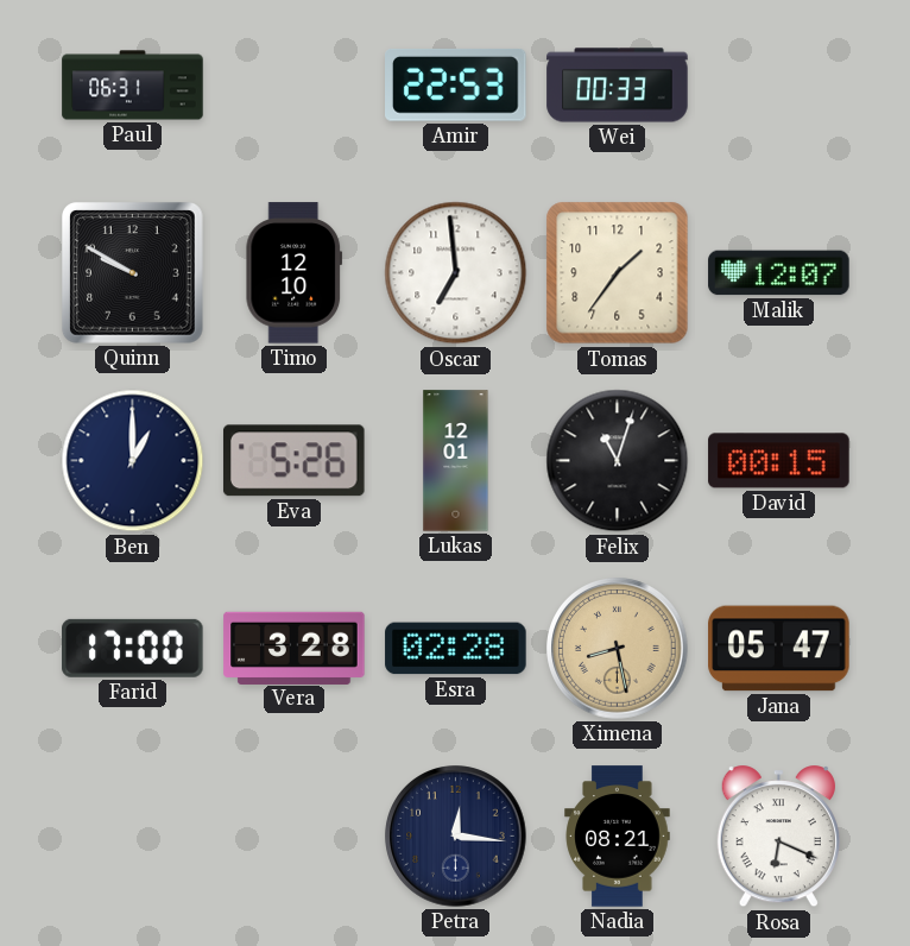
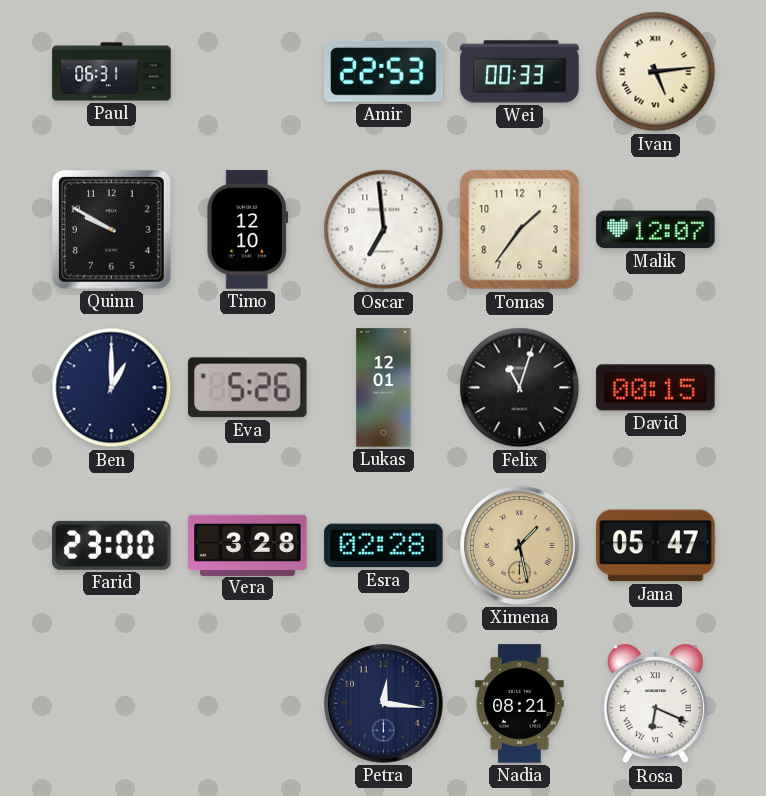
Ivan: none -> 5:14 (656, 72)
Farid: 17:00 -> 23:00 (112, 545)
Ximena: 8:28 -> 1:28 (520, 546)
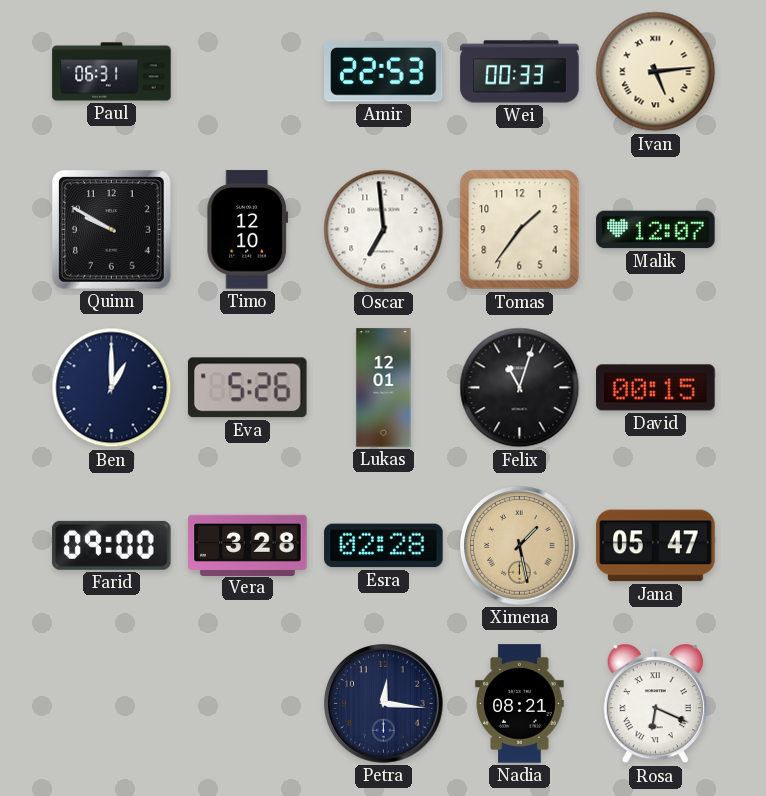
Farid: 23:00 -> 09:00 (112, 545)
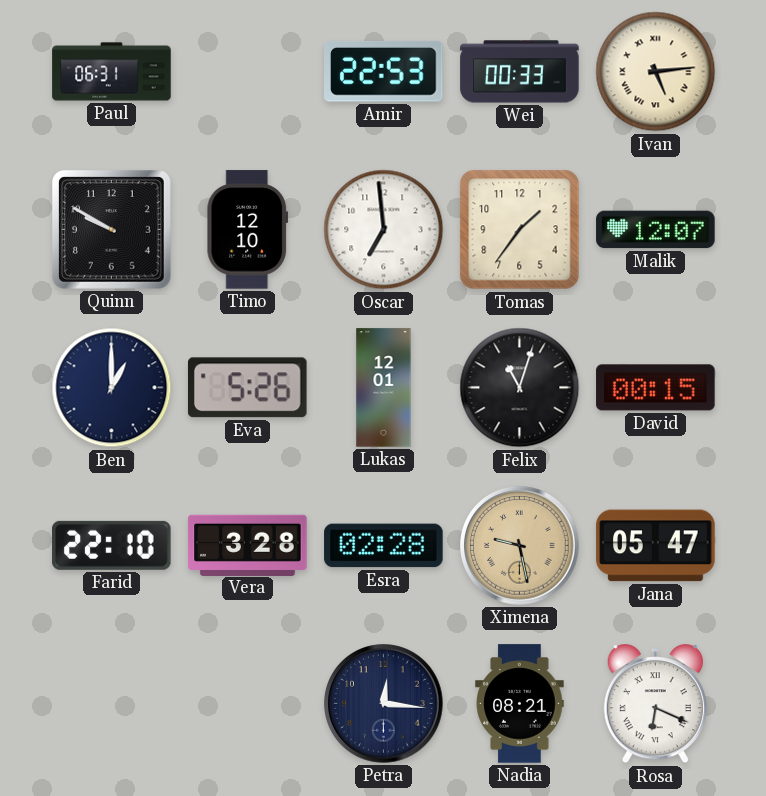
Farid: 09:00 -> 22:10 (112, 545)
Ximena: 1:28 -> 9:28 (520, 546)
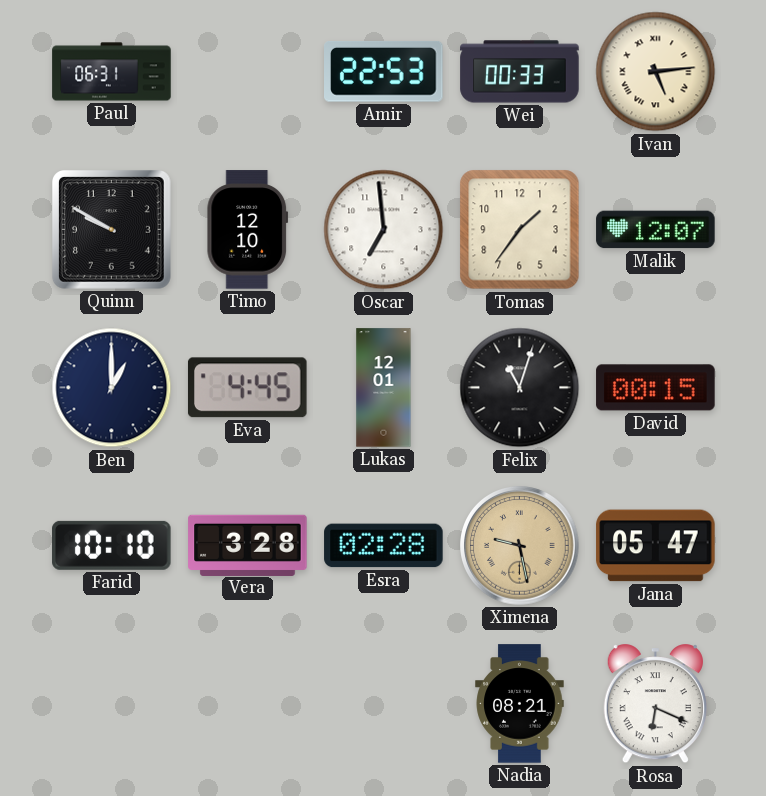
Eva: 5:26 -> 4:45 (247, 388)
Farid: 22:10 -> 10:10 (112, 545)
Petra: 12:16 -> none (384, 704)
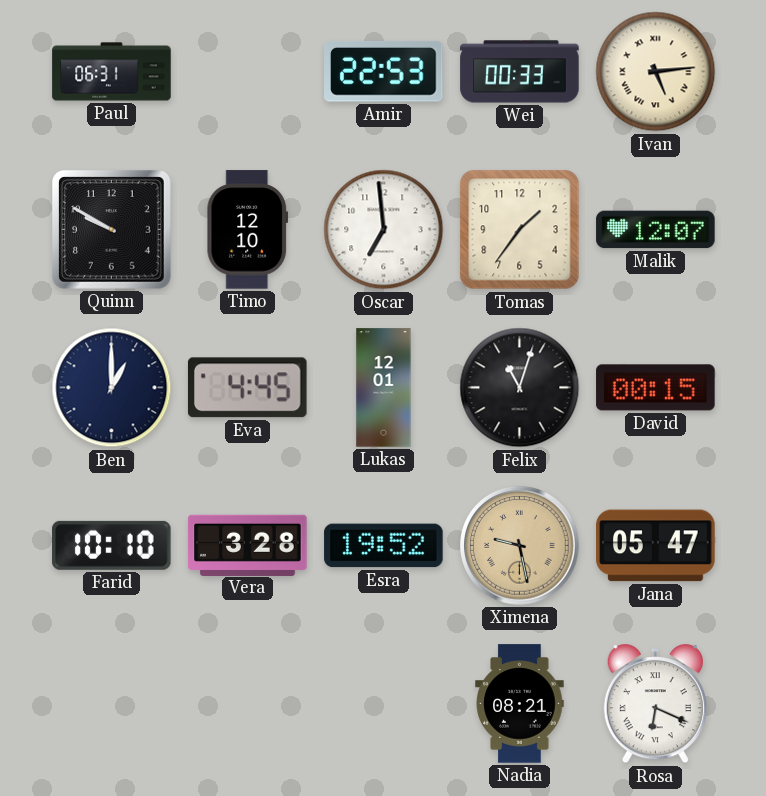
Esra: 02:28 -> 19:52 (384, 546)
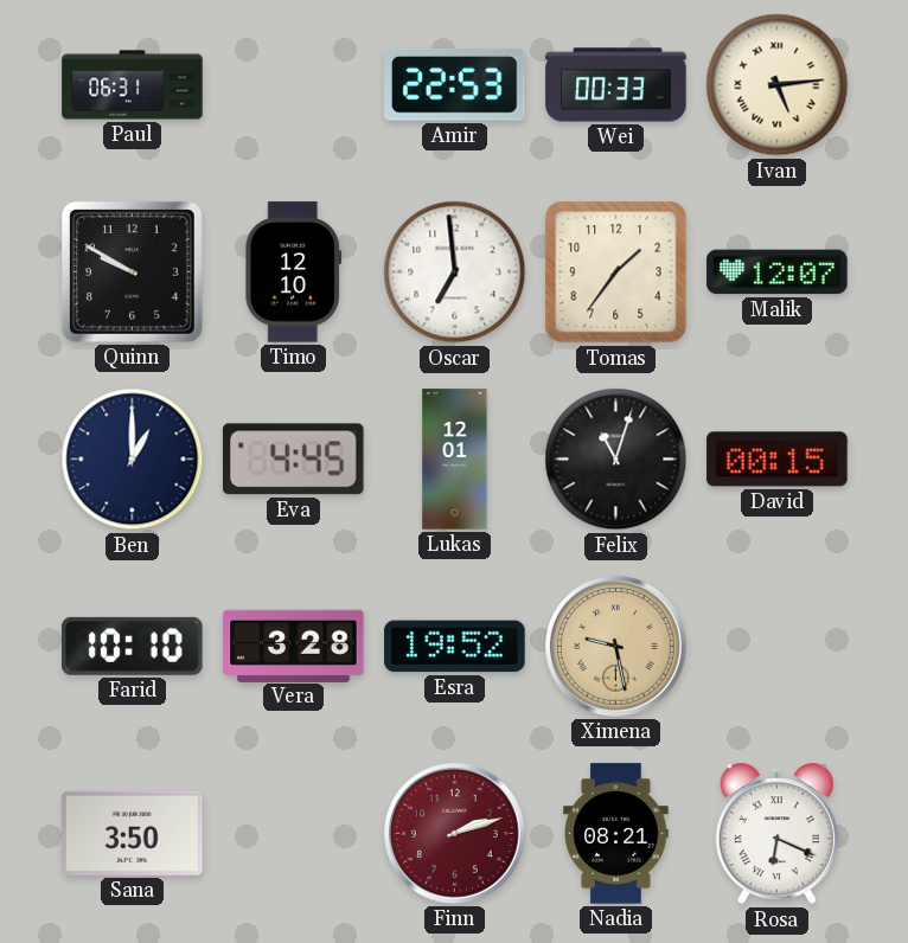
Jana: 05:47 -> none (656, 546)
Sana: none -> 3:50 (133, 833)
Finn: none -> 2:12 (455, 834)
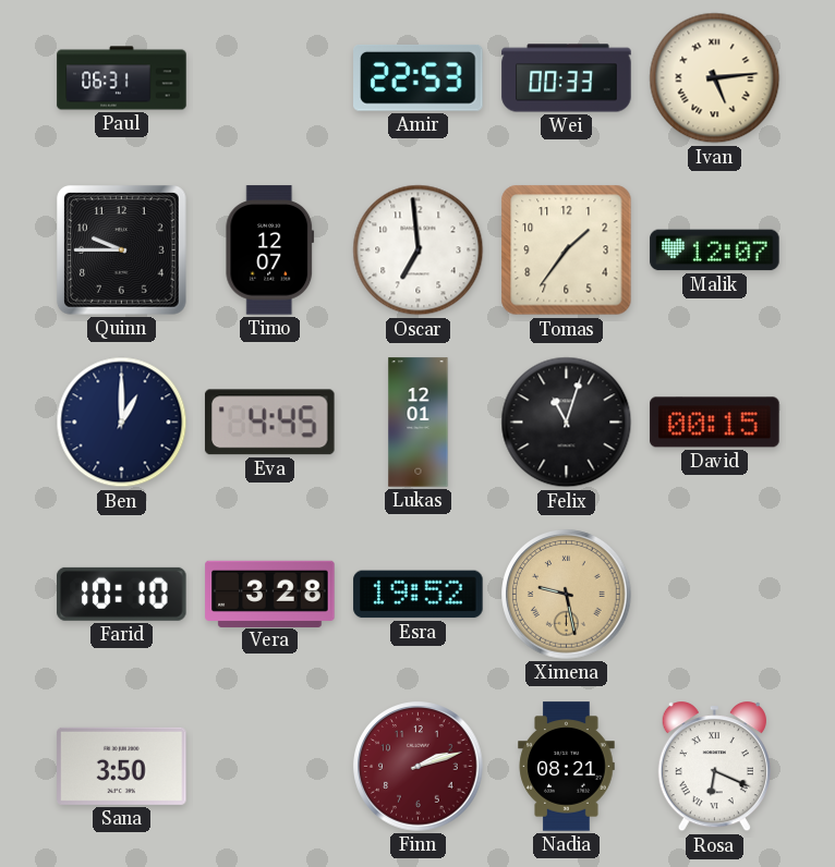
Quinn: 9:50 -> 9:45 (122, 251)
Timo: 12:10 -> 12:07 (270, 251)
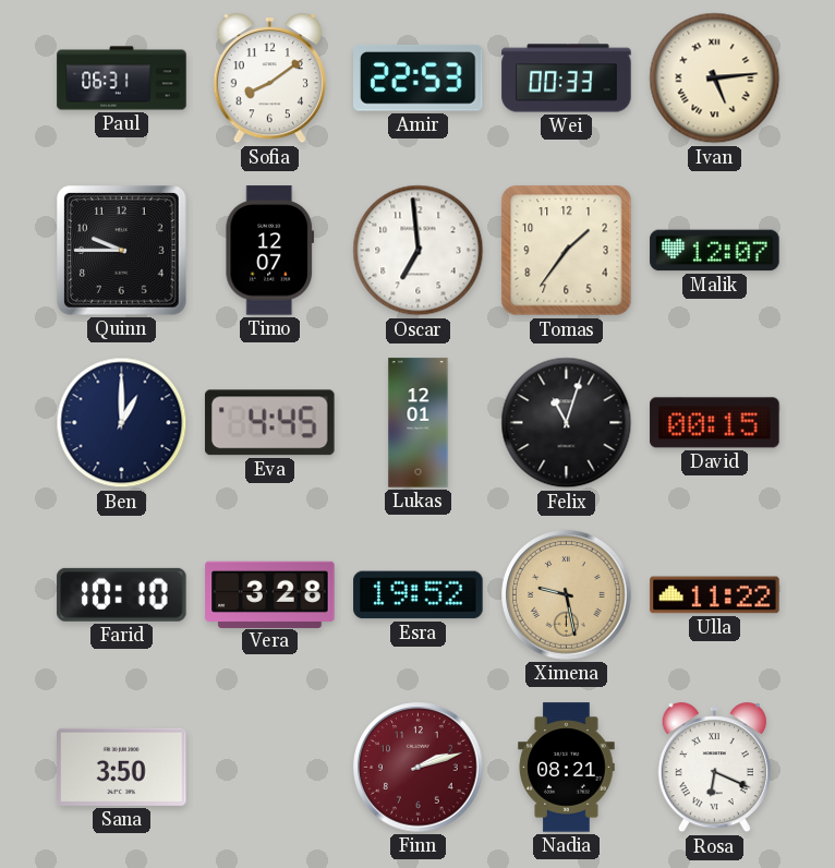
Sofia: none -> 8:09 (269, 79)
Ulla: none -> 11:22 (715, 595)
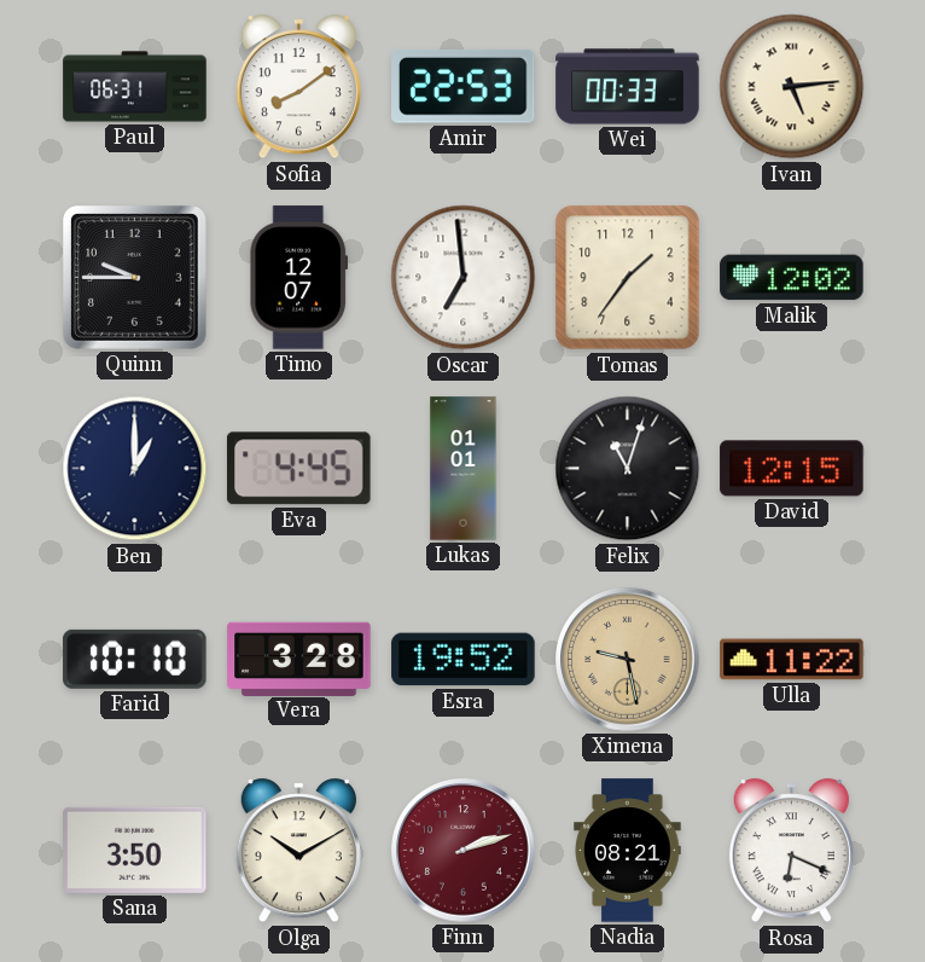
Malik: 12:07 -> 12:02 (792, 278)
Lukas: 12:01 -> 01:01 (464, 469)
David: 00:15 -> 12:15 (792, 469)
Olga: none -> 10:10 (298, 851)
